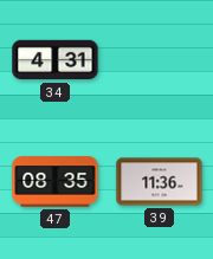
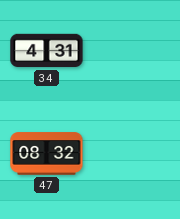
47: 08:35 -> 08:32 (47, 154)
39: 11:36 -> none (160, 182)
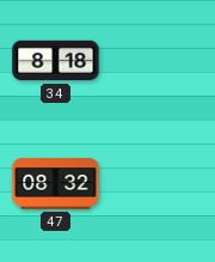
34: 4:31 -> 8:18 (56, 61)
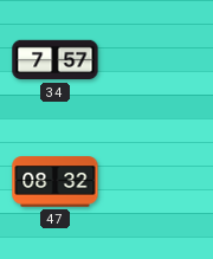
34: 8:18 -> 7:57 (56, 60)
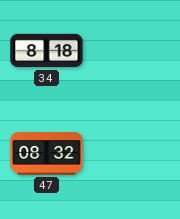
34: 7:57 -> 8:18 (47, 51)
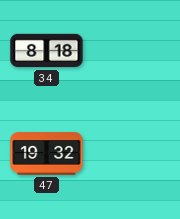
47: 08:32 -> 19:32 (47, 154)
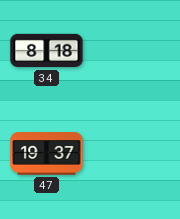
47: 19:32 -> 19:37 (47, 154)
